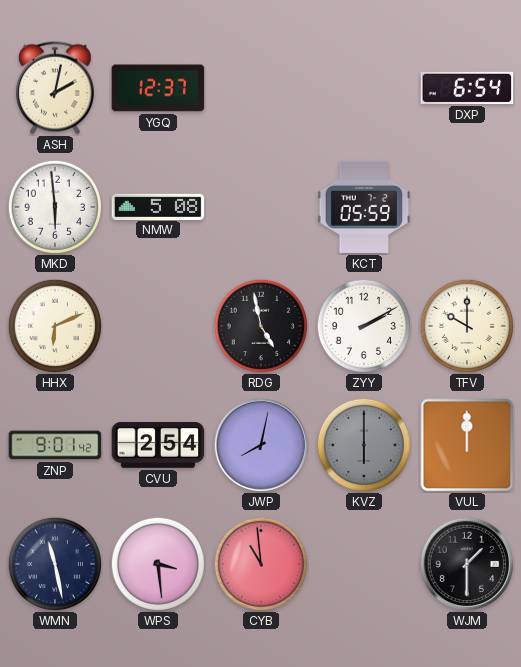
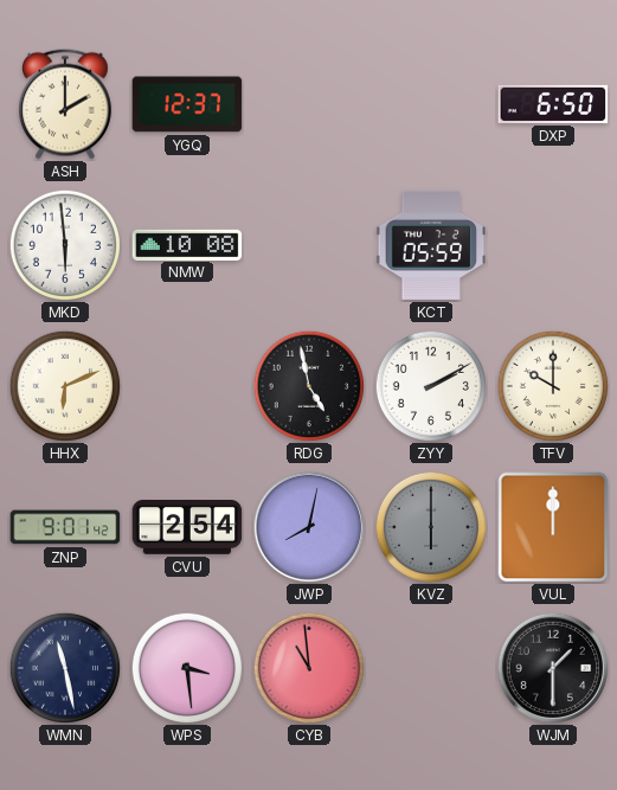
ASH: 2:02 -> 2:00 (65, 104)
DXP: 6:54 -> 6:50 (553, 104)
NMW: 5:08 -> 10:08 (187, 244)
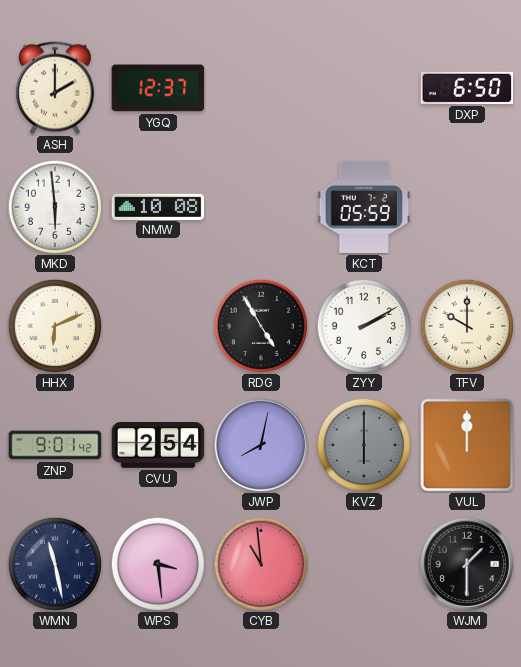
RDG: 4:58 -> 4:55 (260, 325)
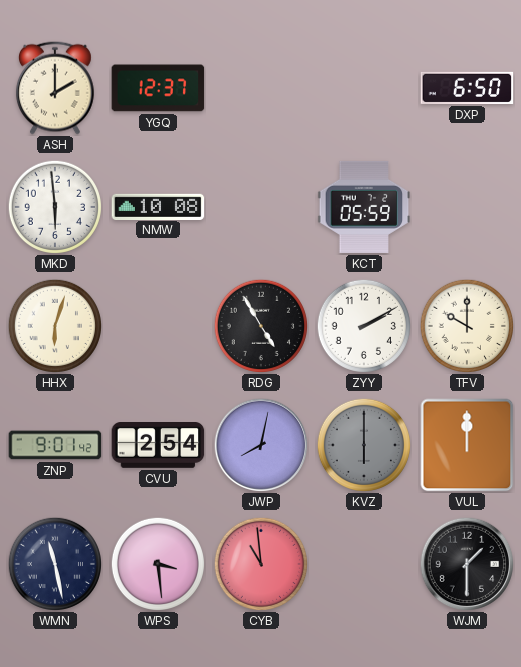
HHX: 6:11 -> 6:03 (54, 325)
